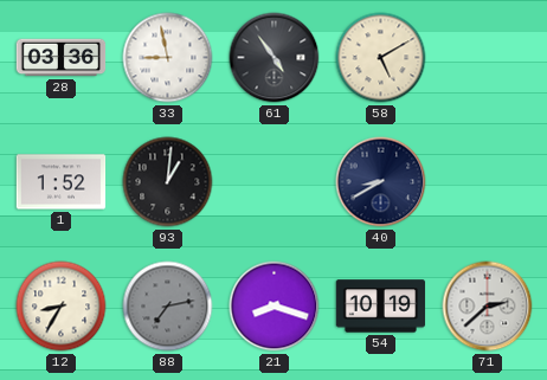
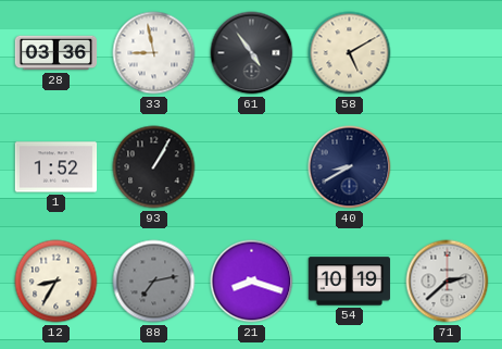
93: 1:01 -> 1:05 (154, 167)
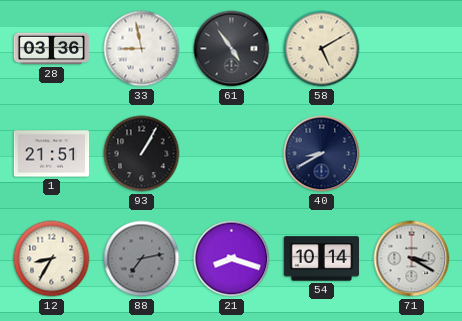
1: 1:52 -> 21:51 (52, 154)
54: 10:19 -> 10:14 (322, 259)
71: 2:38 -> 3:20 (412, 259)
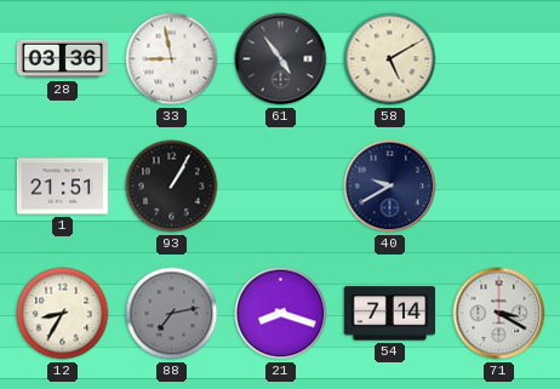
40: 8:40 -> 9:40 (390, 187)
54: 10:14 -> 7:14 (390, 314)
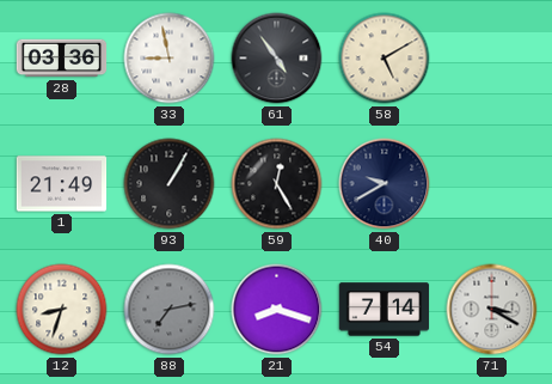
1: 21:51 -> 21:49 (62, 184)
59: none -> 12:25 (277, 184)
12: 8:35 -> 8:33 (62, 310)
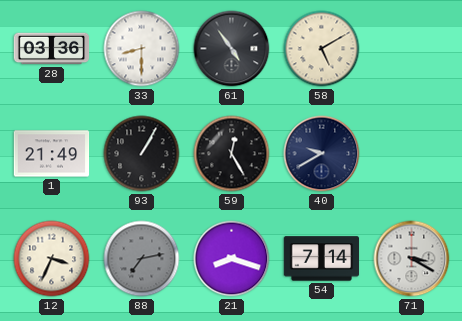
33: 8:58 -> 8:30 (142, 49)
12: 8:33 -> 3:34 (52, 259)
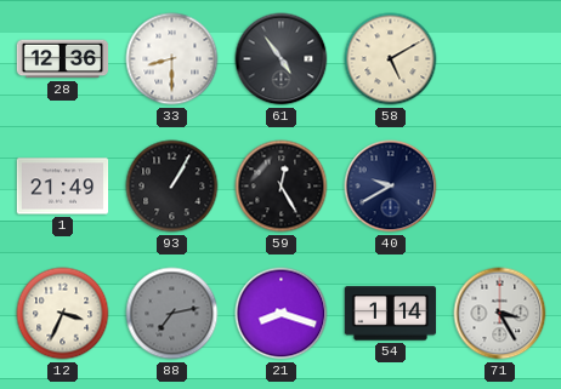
28: 03:36 -> 12:36 (63, 59)
54: 7:14 -> 1:14 (391, 314)
71: 3:20 -> 3:25 (500, 314)
